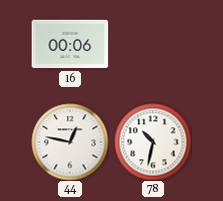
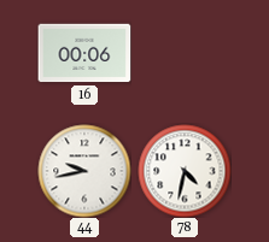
44: 12:47 -> 9:43 (84, 171)
78: 10:32 -> 4:32 (185, 171)
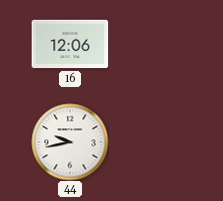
16: 00:06 -> 12:06 (70, 44)
78: 4:32 -> none (185, 171)
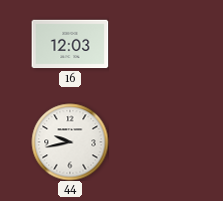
16: 12:06 -> 12:03 (70, 44)
